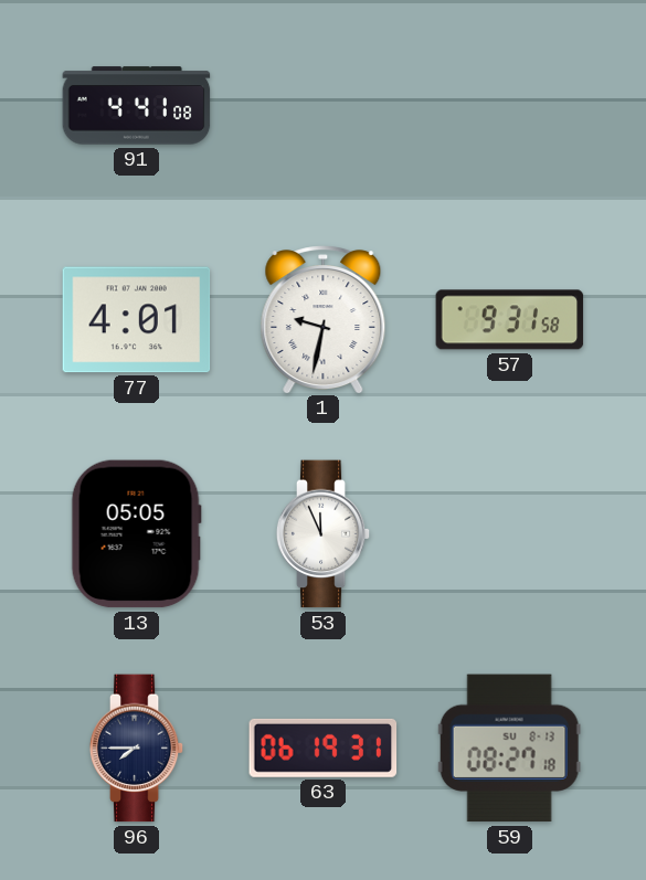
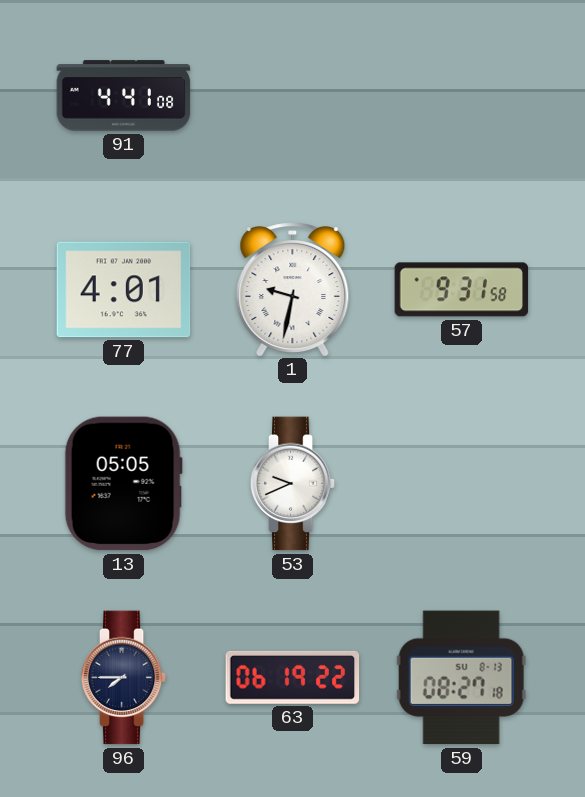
53: 11:56 -> 9:41 (293, 484)
63: 06:19:31 -> 06:19:22 (293, 677)
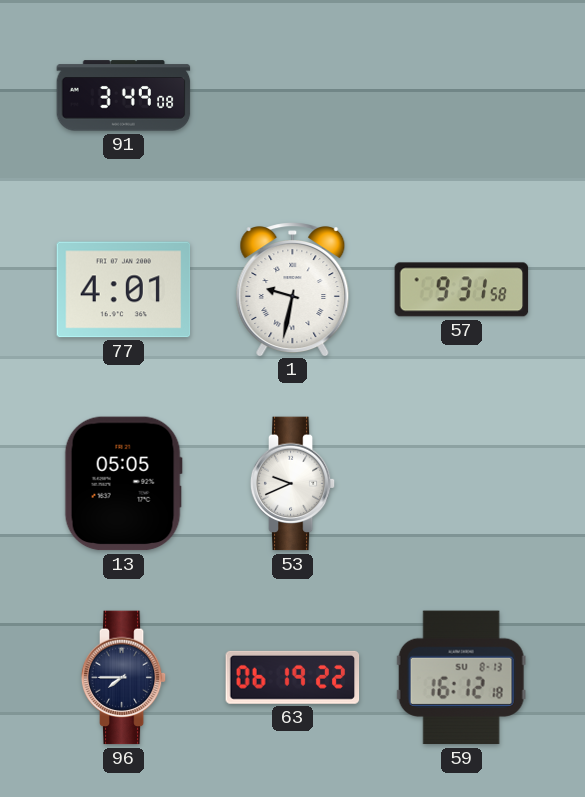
91: 4:41 -> 3:49 (124, 96)
59: 08:27 -> 16:12 (461, 678)
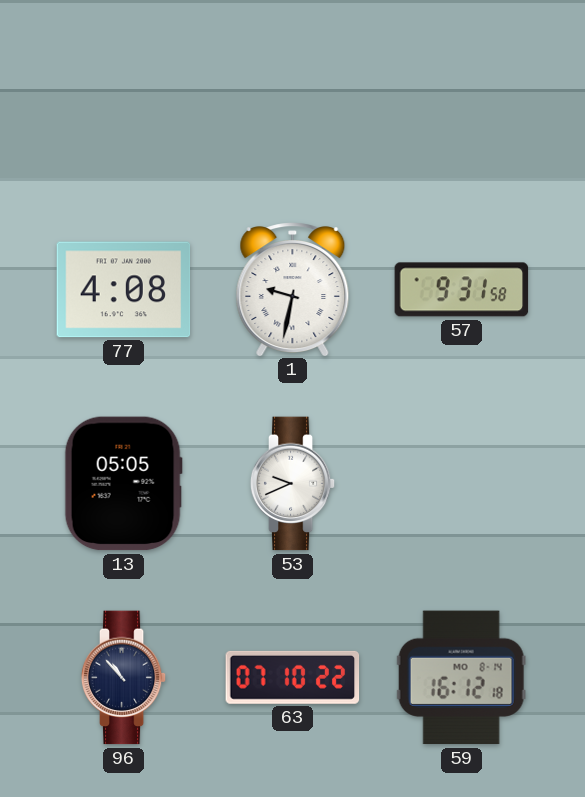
91: 3:49 -> none (124, 96)
77: 4:01 -> 4:08 (124, 290)
96: 7:45 -> 10:53 (124, 678)
63: 06:19 -> 07:10 (293, 677)
59 date: SU 8-13 -> MO 8-14 (461, 678)
